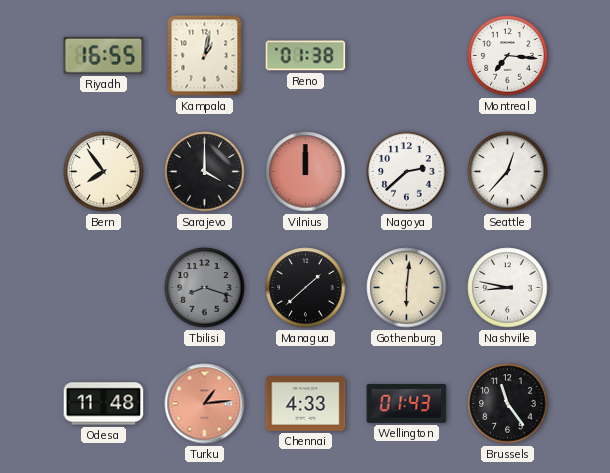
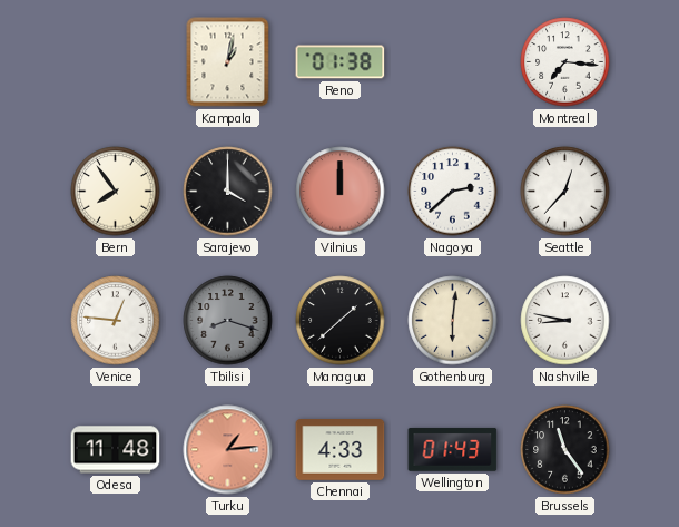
Riyadh: 16:55 -> none (104, 55)
Venice: none -> 12:46 (116, 321)
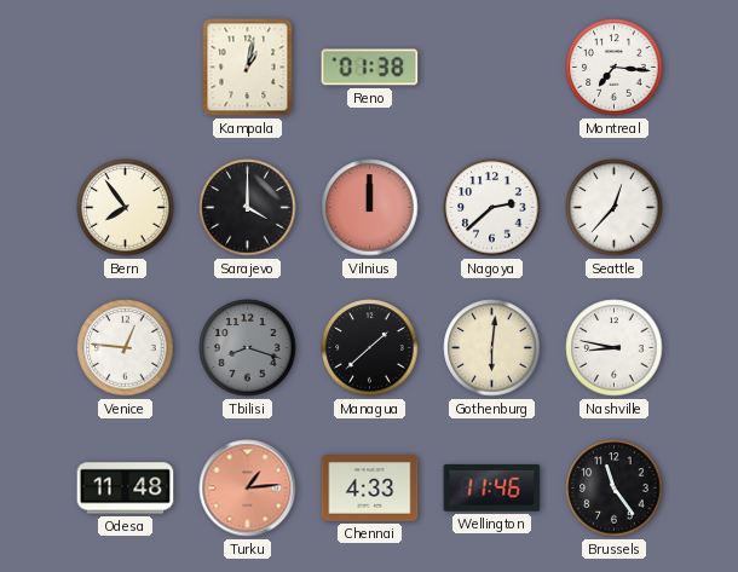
Wellington: 01:43 -> 11:46 (492, 489)
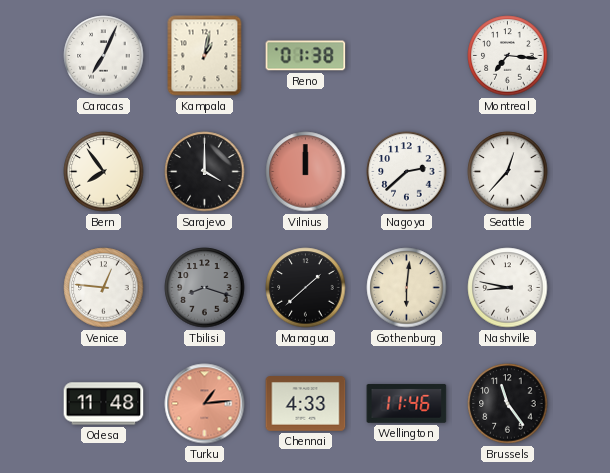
Caracas: none -> 7:04 (104, 56)
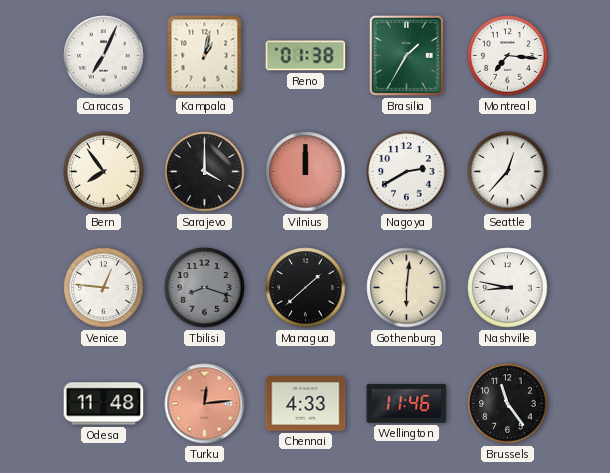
Brasilia: none -> 1:35 (406, 55)
Nagoya: 2:38 -> 2:40 (407, 172)
Turku: 1:14 -> 12:14 (205, 404)
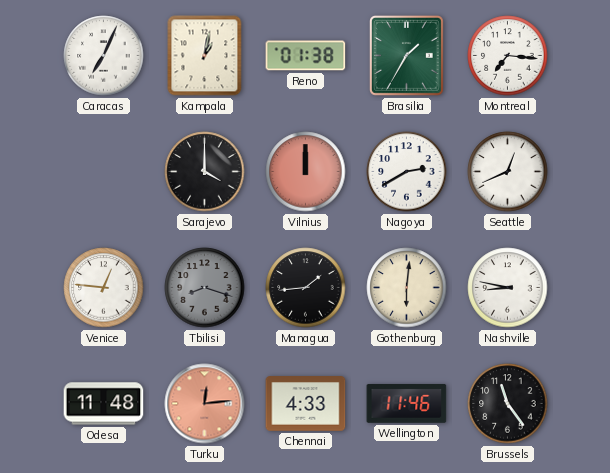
Bern: 7:54 -> none (104, 172)
Seattle: 12:37 -> 12:41 (508, 172)
Managua: 1:38 -> 1:44 (306, 288)
